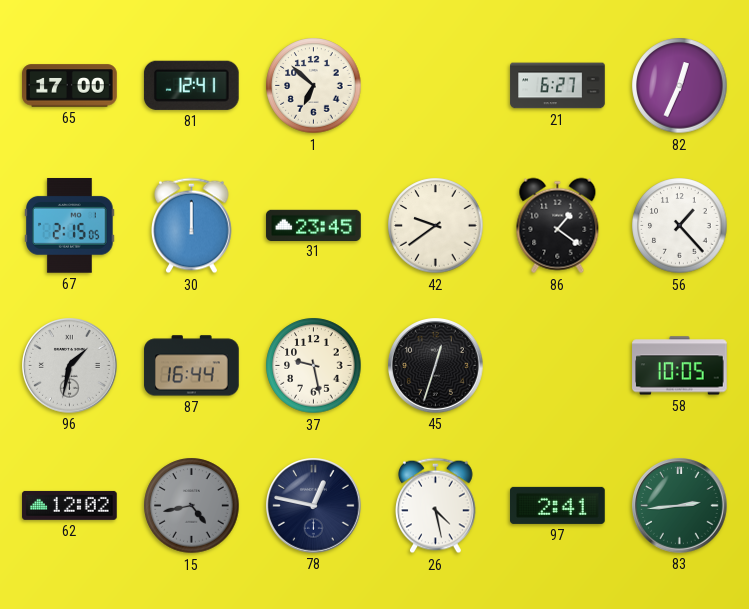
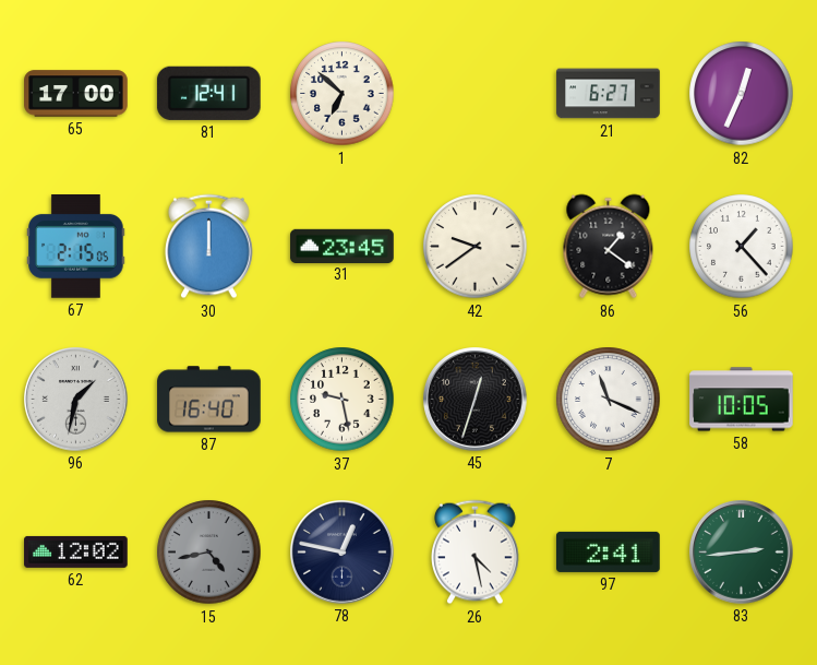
87: 16:44 -> 16:40 (209, 400)
7: none -> 11:19 (609, 400)
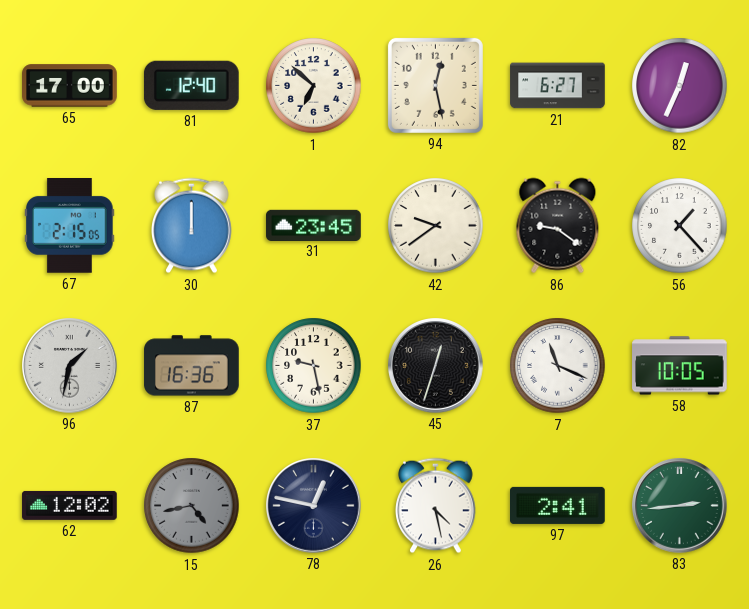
81: 12:41 -> 12:40 (191, 85)
94: none -> 12:28 (435, 85)
86: 1:21 -> 9:21 (558, 226)
87: 16:40 -> 16:36 (192, 366)
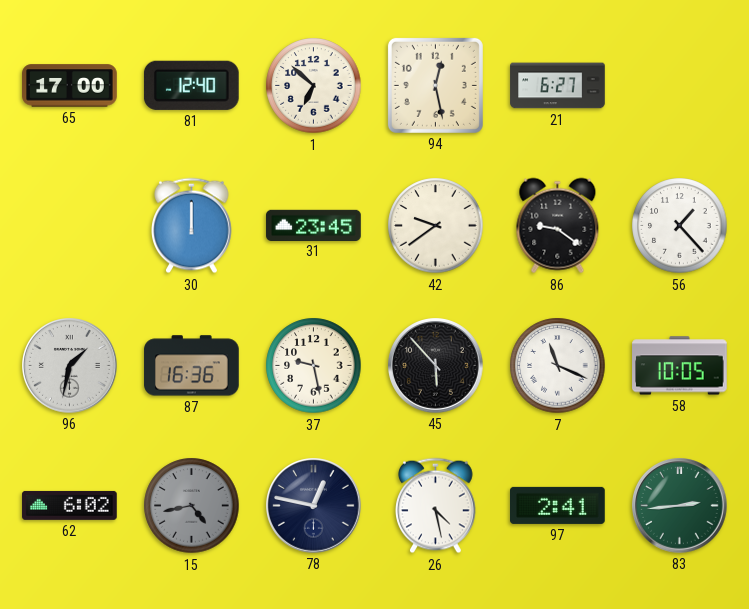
82: 12:34 -> none (680, 86)
67: 2:15 -> none (70, 226)
45: 12:33 -> 5:53 (436, 366)
62: 12:02 -> 6:02 (70, 505)
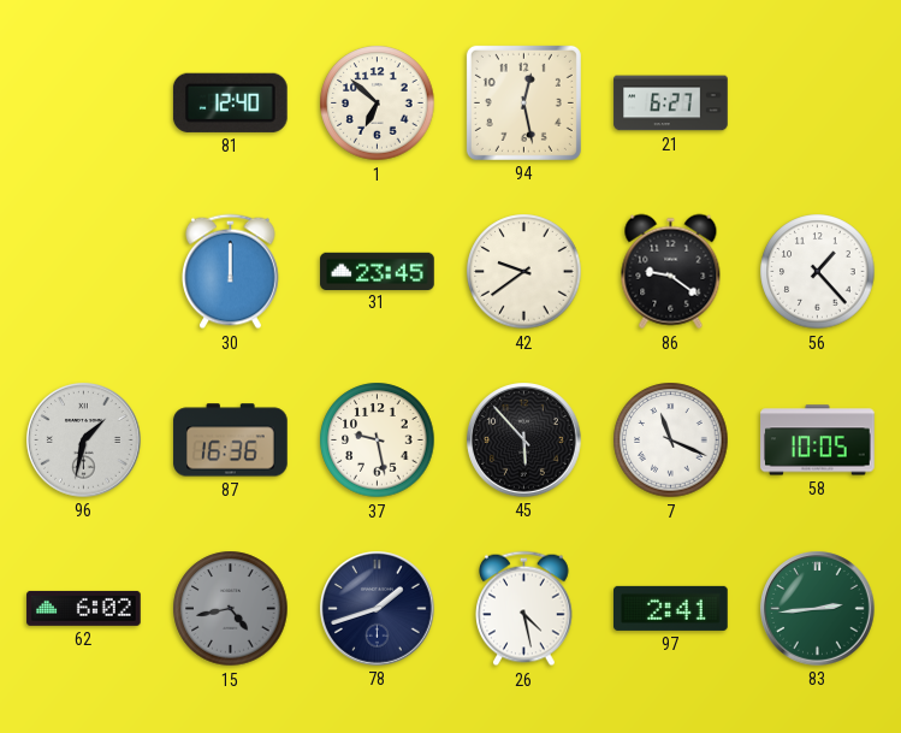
65: 17:00 -> none (70, 86)
78: 12:47 -> 1:42 (378, 609)
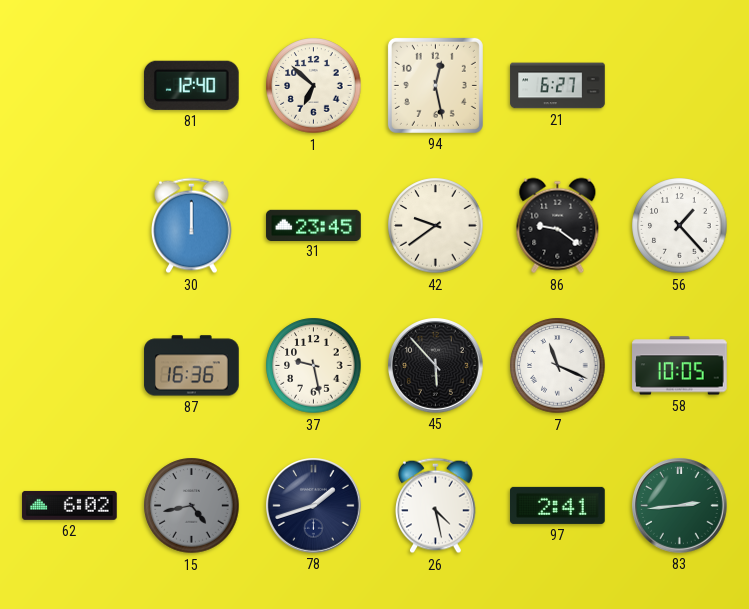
96: 1:32 -> none (84, 441)
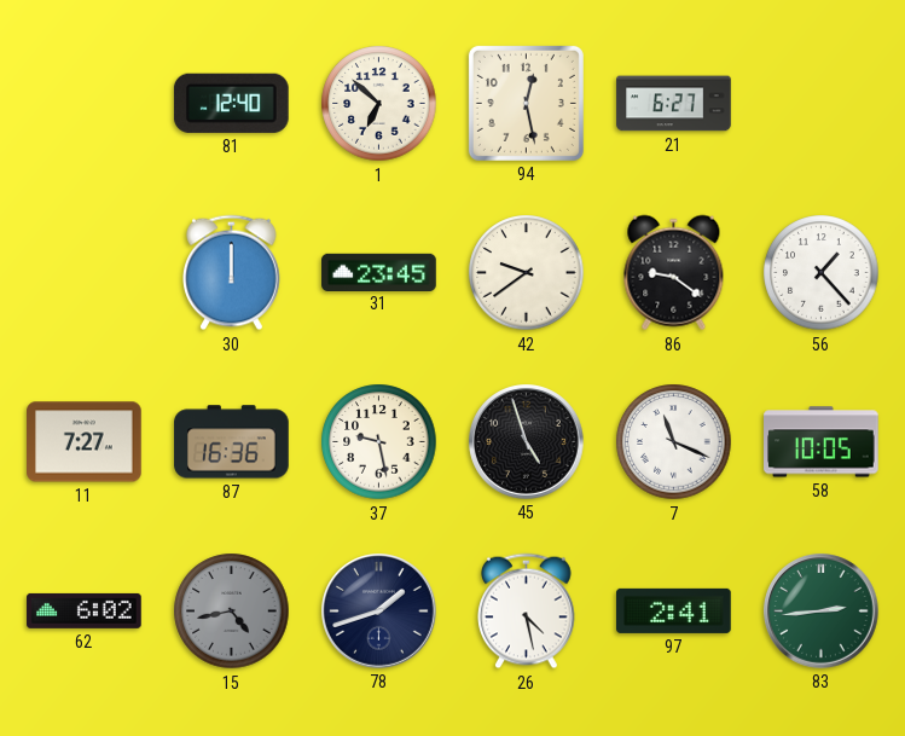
11: none -> 7:27 (85, 442)
45: 5:53 -> 4:57 (527, 442)
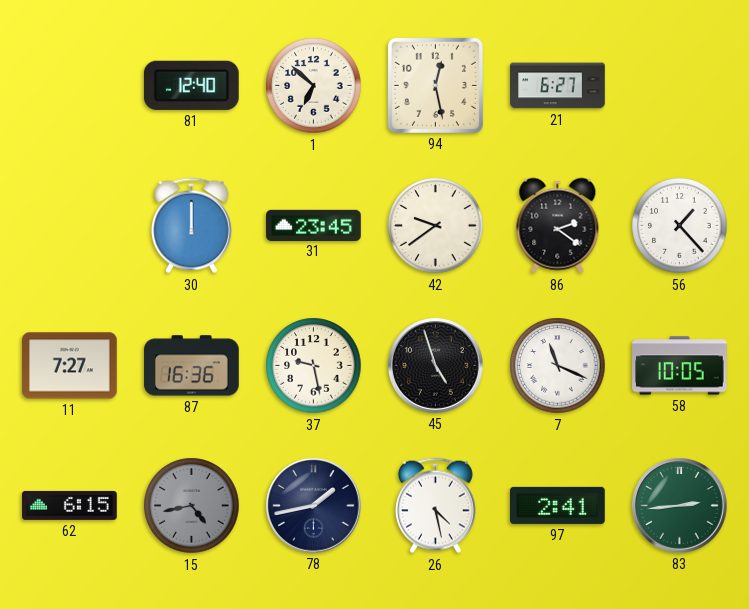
86: 9:21 -> 2:21 (558, 226)
62: 6:02 -> 6:15 (70, 505)
78: 1:42 -> 1:43 (314, 506)
